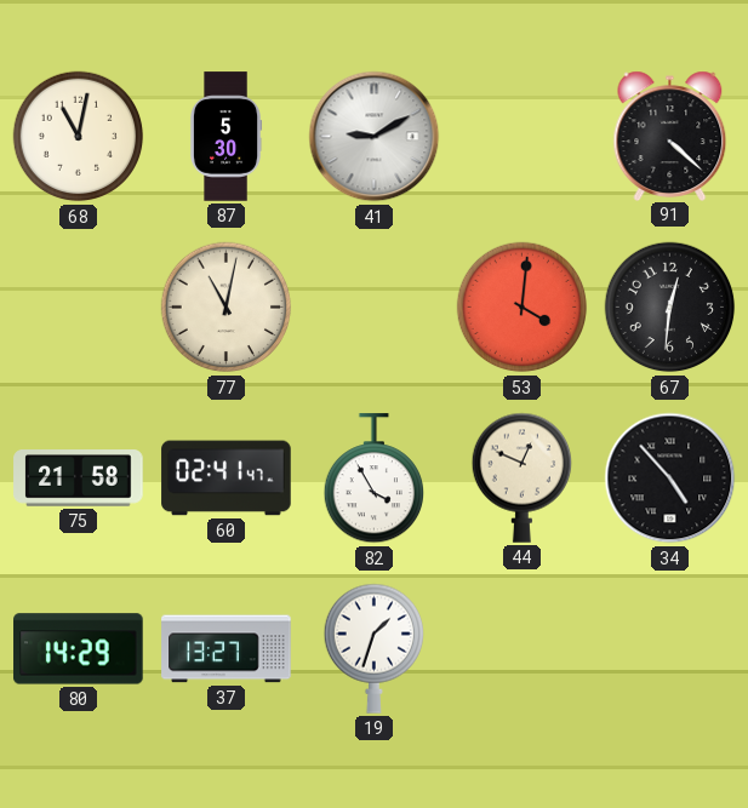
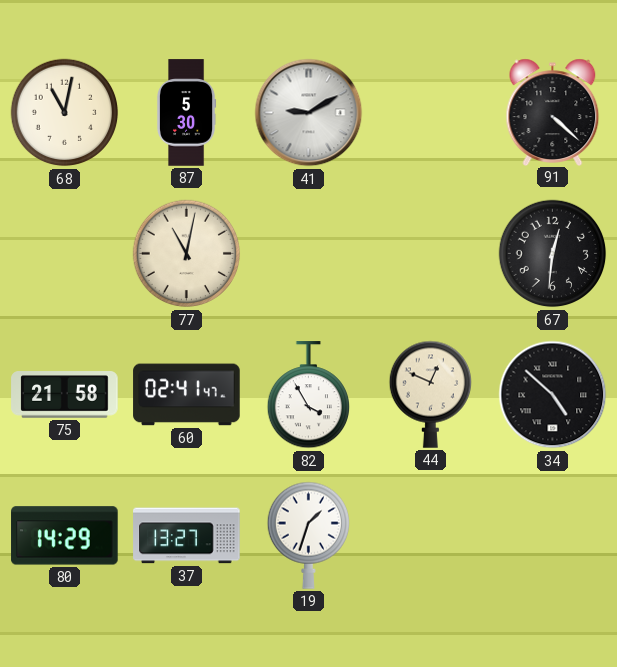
53: 4:01 -> none (523, 308)
34: 4:53 -> 4:52 (553, 395)
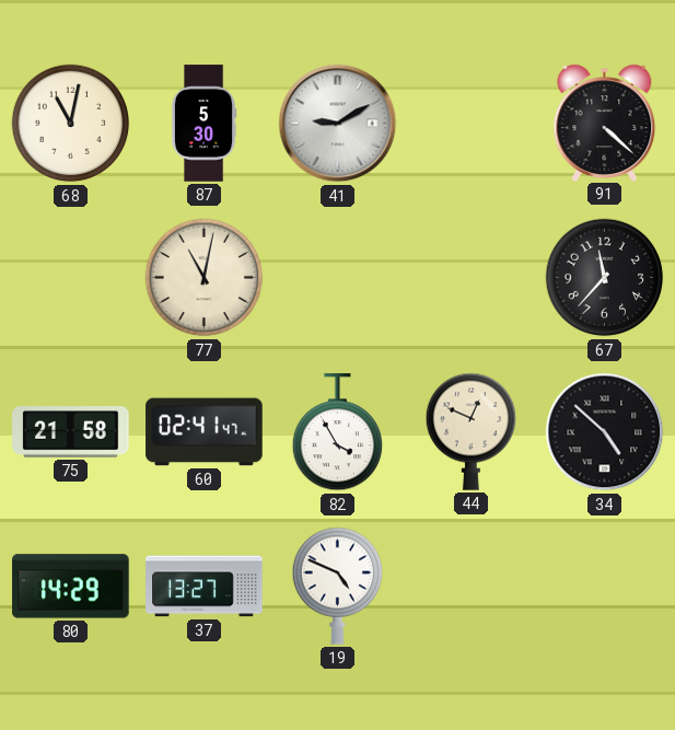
67: 12:31 -> 11:37 (605, 278)
19: 1:33 -> 4:49 (337, 586)
